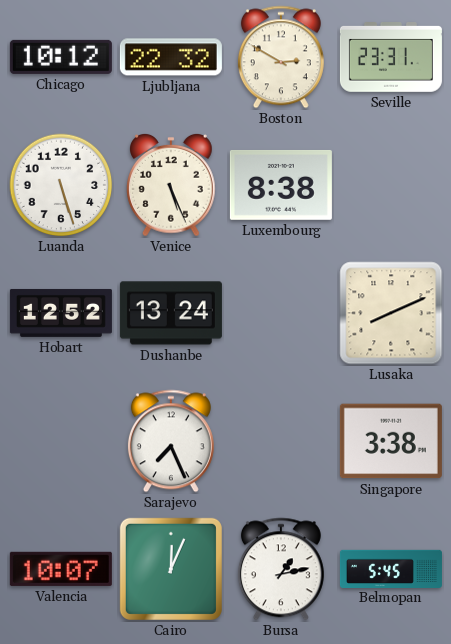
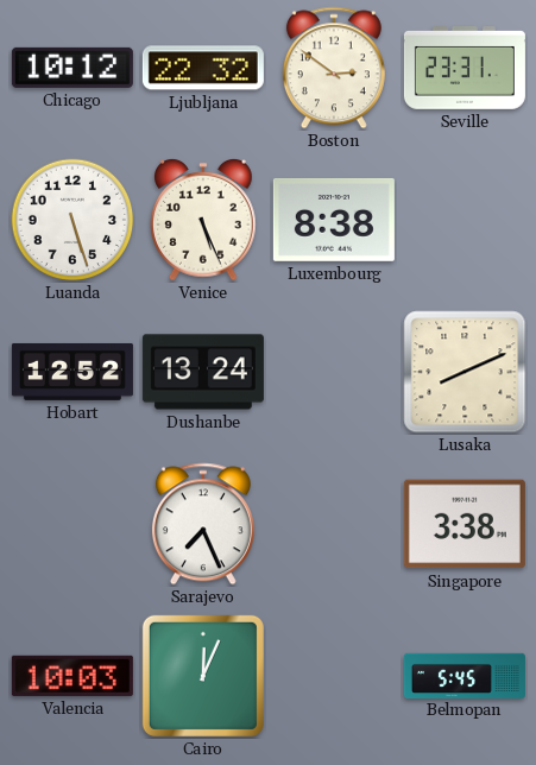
Boston: 2:50 -> 2:51 (334, 68)
Valencia: 10:07 -> 10:03 (72, 676)
Bursa: 1:13 -> none (281, 569)
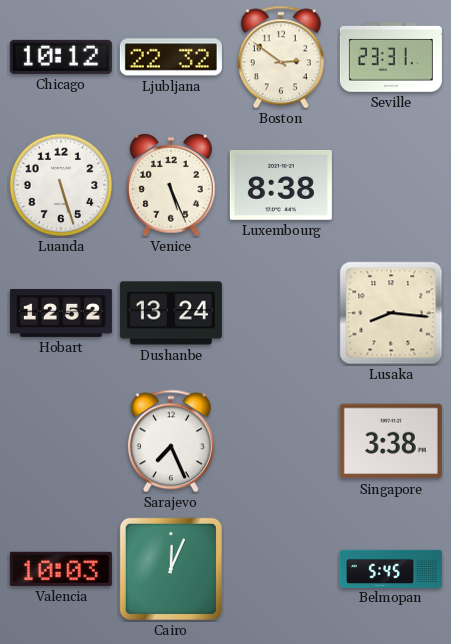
Lusaka: 8:11 -> 8:16 (391, 313)
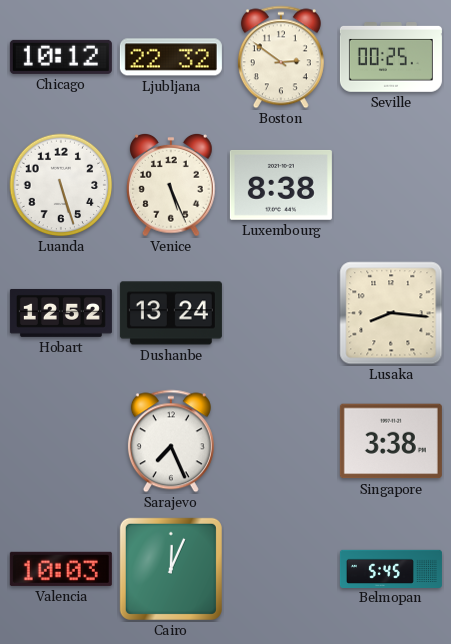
Seville: 23:31 -> 00:25 (391, 58)
